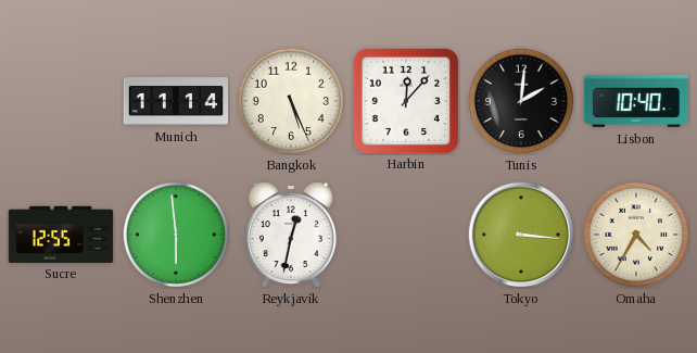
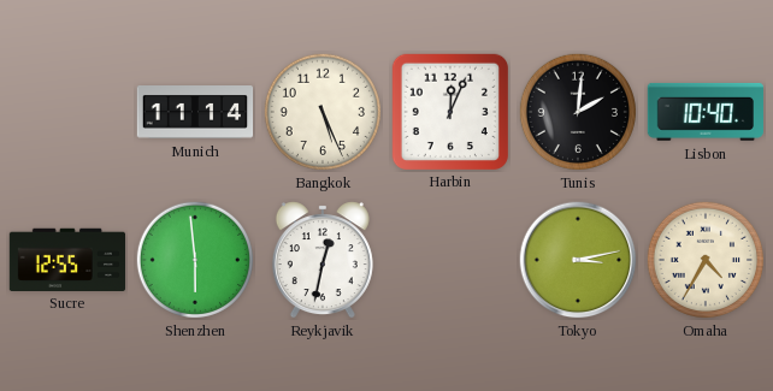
Harbin: 12:07 -> 12:04 (449, 111)
Tokyo: 3:16 -> 3:13 (578, 260)
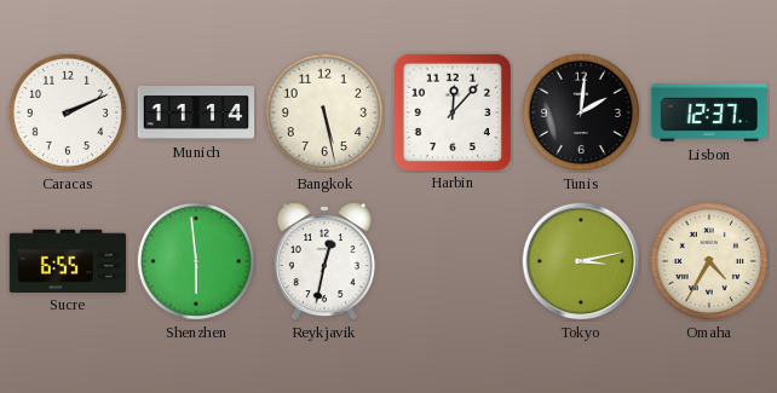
Caracas: none -> 2:11 (67, 111)
Bangkok: 5:26 -> 5:28 (323, 111)
Harbin: 12:04 -> 12:07 (451, 111)
Lisbon: 10:40 -> 12:37 (709, 112)
Sucre: 12:55 -> 6:55 (67, 260)
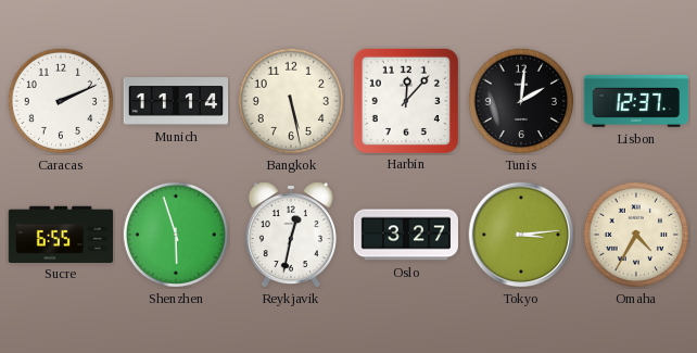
Shenzhen: 5:59 -> 5:57 (175, 234)
Oslo: none -> 3:27 (405, 235)
Tokyo: 3:13 -> 3:14 (521, 235)
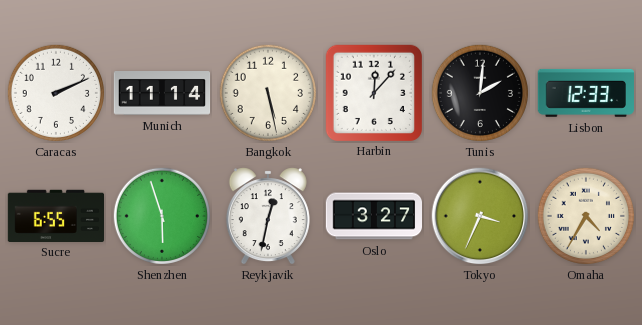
Lisbon: 12:37 -> 12:33 (586, 93)
Tokyo: 3:14 -> 3:34 (480, 216)
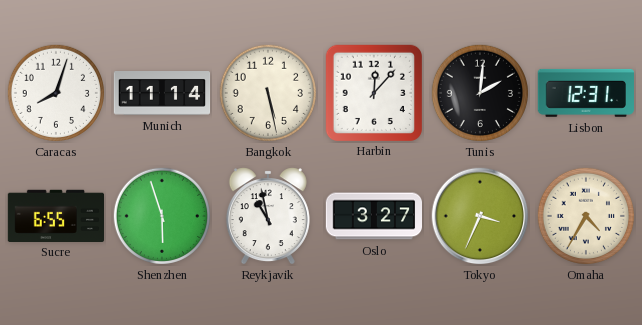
Caracas: 2:11 -> 8:03 (55, 92)
Lisbon: 12:33 -> 12:31 (586, 93)
Reykjavik: 12:32 -> 10:58 (268, 216)
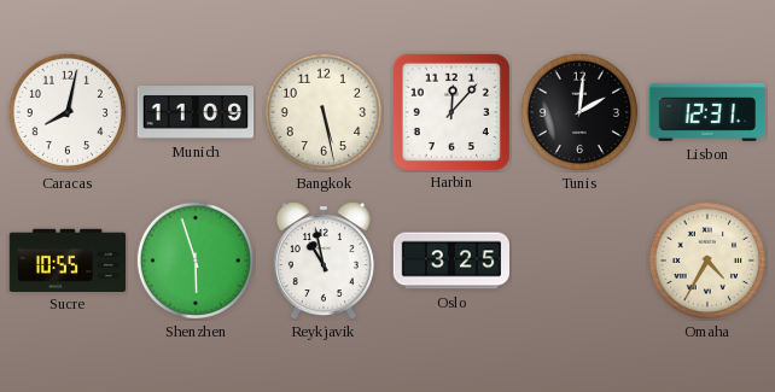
Caracas: 8:03 -> 8:02 (66, 111)
Munich: 11:14 -> 11:09 (196, 113)
Sucre: 6:55 -> 10:55 (66, 259)
Oslo: 3:27 -> 3:25 (450, 261)
Tokyo: 3:34 -> none (480, 216)
